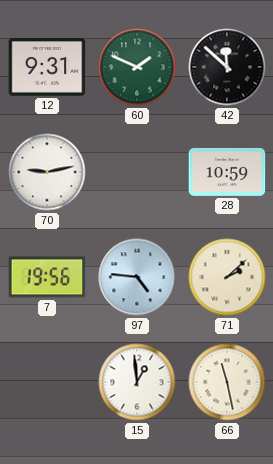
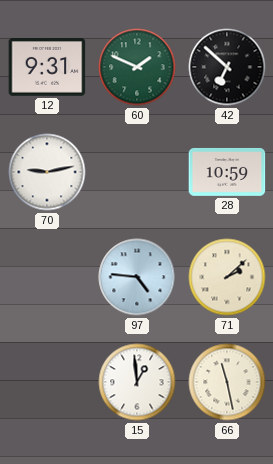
42: 11:52 -> 6:52 (227, 67)
7: 19:56 -> none (47, 277)
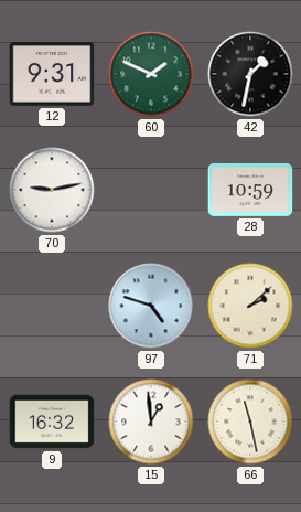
42: 6:52 -> 1:32 (250, 74)
97: 4:46 -> 4:48 (151, 306)
9: none -> 16:32 (52, 422)
